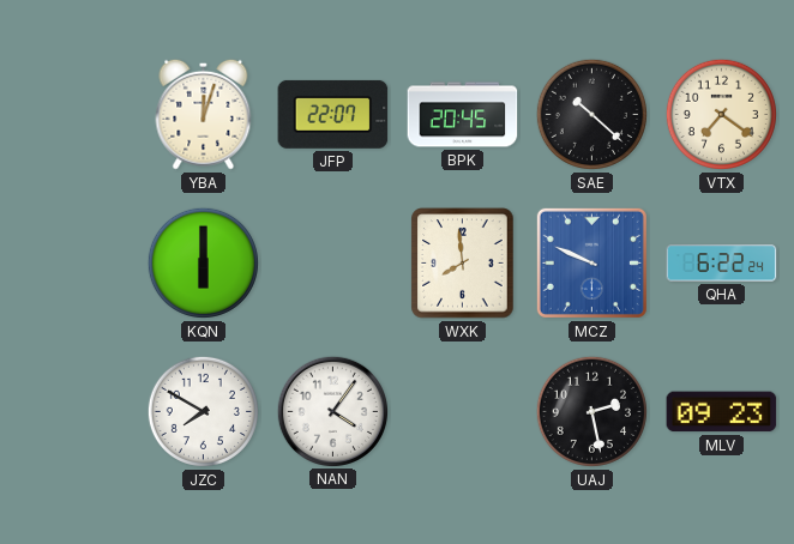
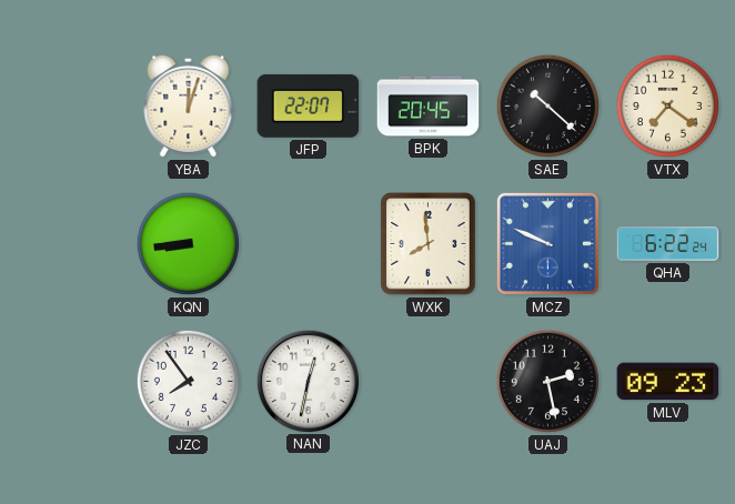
KQN: 6:00 -> 8:44 (188, 243)
JZC: 7:50 -> 7:54 (188, 381)
NAN: 4:06 -> 12:32 (308, 381)
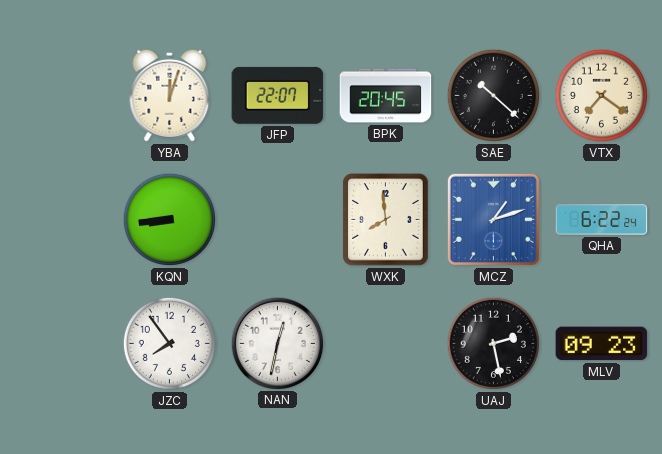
MCZ: 9:49 -> 1:12 (493, 219)
